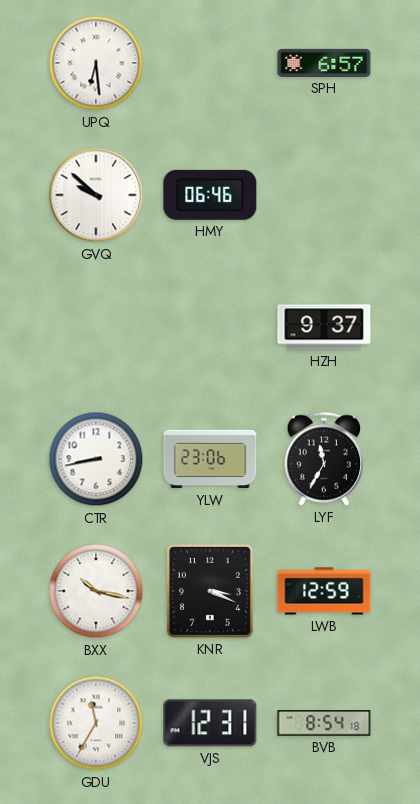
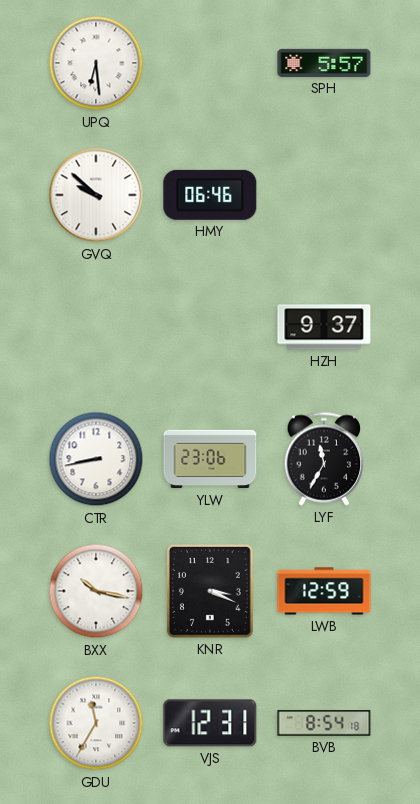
SPH: 6:57 -> 5:57 (324, 63)
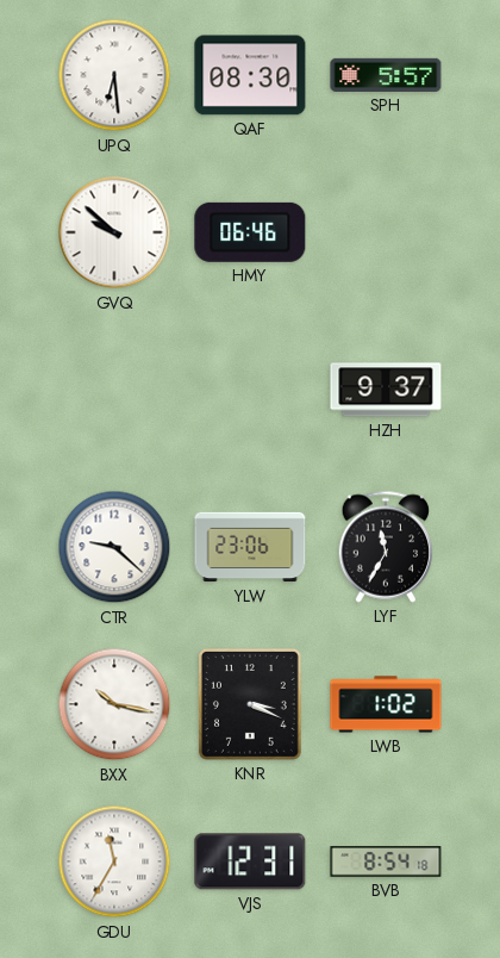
QAF: none -> 08:30 (250, 75)
CTR: 8:43 -> 9:22 (114, 547)
LWB: 12:59 -> 1:02 (386, 704)
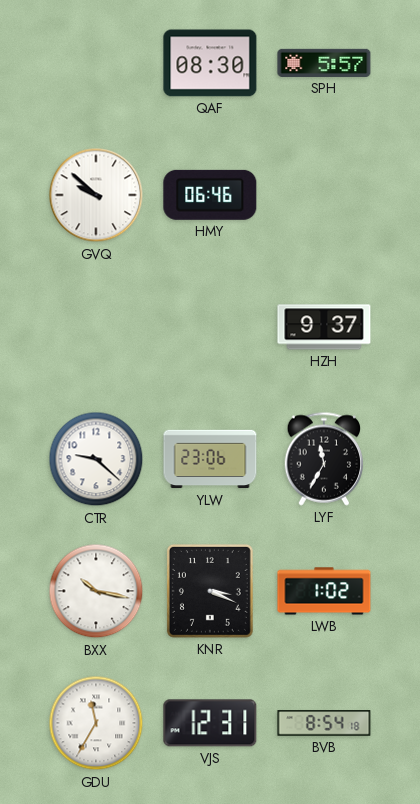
UPQ: 6:29 -> none (114, 75)
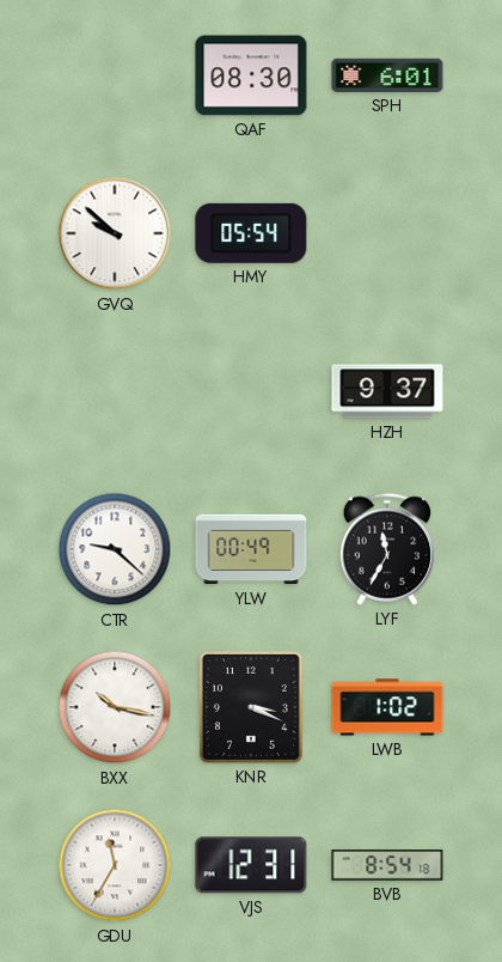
SPH: 5:57 -> 6:01 (387, 75)
HMY: 06:46 -> 05:54 (251, 233)
YLW: 23:06 -> 00:49 (251, 549)
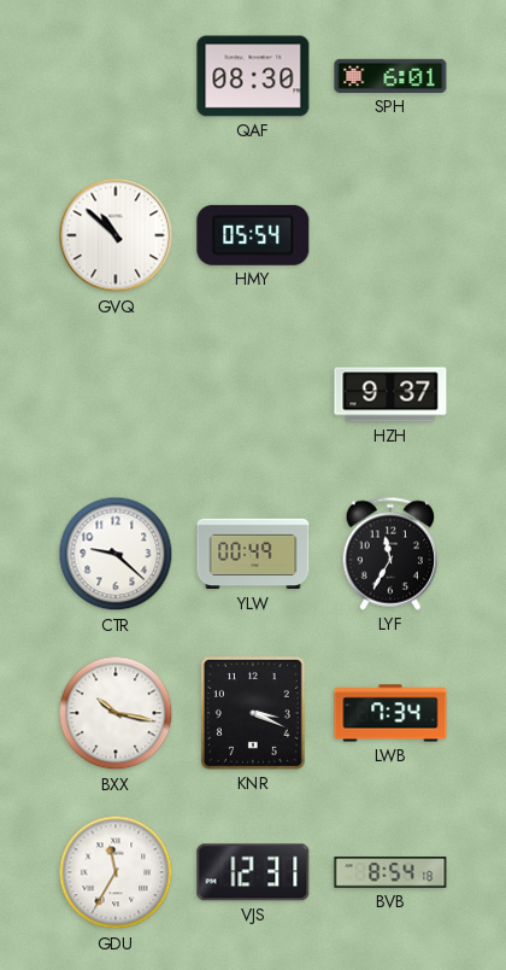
GVQ: 9:52 -> 10:52 (116, 235)
LWB: 1:02 -> 7:34 (390, 713)
